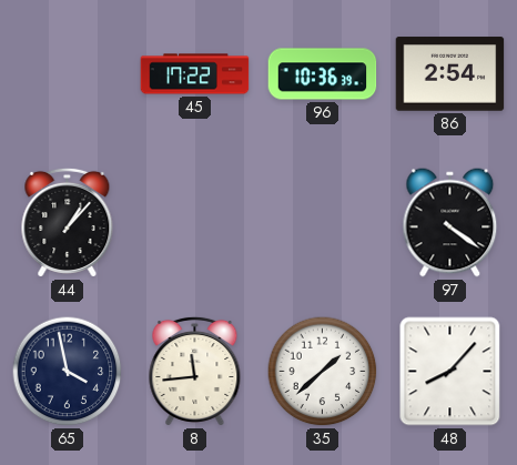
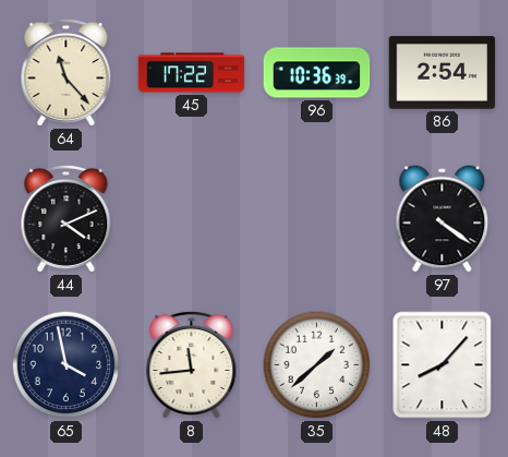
64: none -> 11:23 (66, 72)
44: 1:07 -> 4:11 (66, 218)
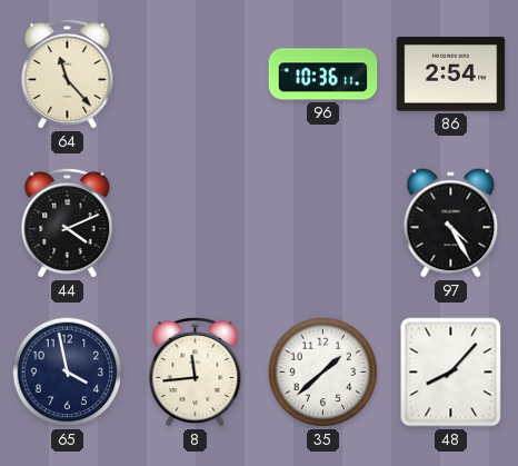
45: 17:22 -> none (192, 73)
96: 10:36:39 -> 10:36:11 (323, 75)
97: 4:21 -> 4:25 (451, 224)
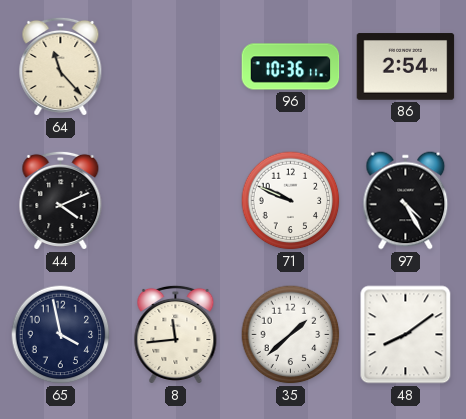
71: none -> 9:49 (291, 201)
48: 8:07 -> 8:09 (406, 335)
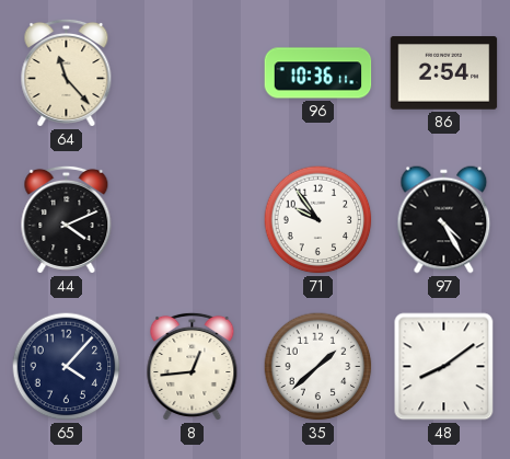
71: 9:49 -> 9:54 (318, 220)
65: 3:58 -> 4:07 (67, 367)
8: 11:44 -> 12:44 (193, 366)
